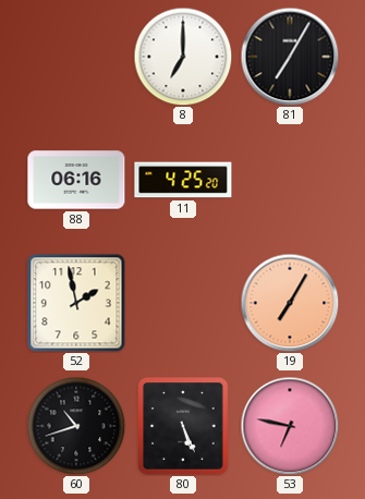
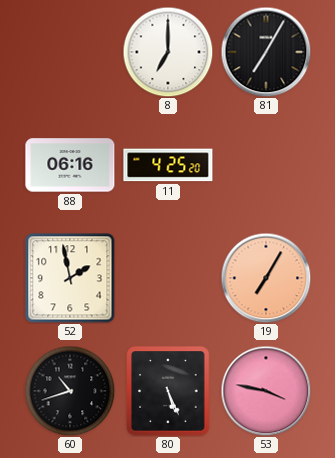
53: 6:47 -> 3:47 (266, 391)
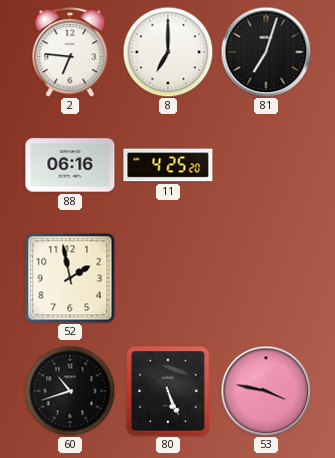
2: none -> 6:46 (70, 52)
81: 7:05 -> 7:03 (266, 52)
19: 7:05 -> none (266, 278)
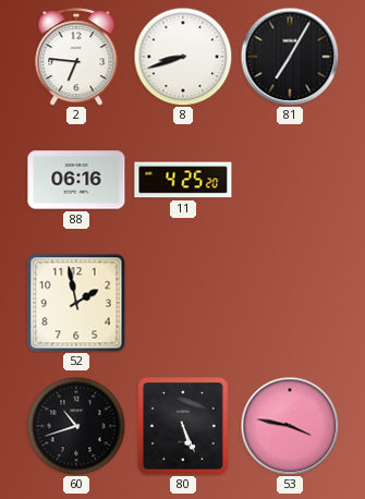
8: 7:00 -> 8:42 (183, 57)
81: 7:03 -> 7:05 (290, 57)
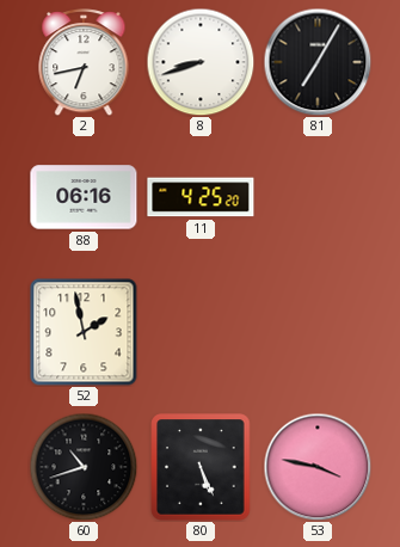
2: 6:46 -> 6:43 (84, 62)
